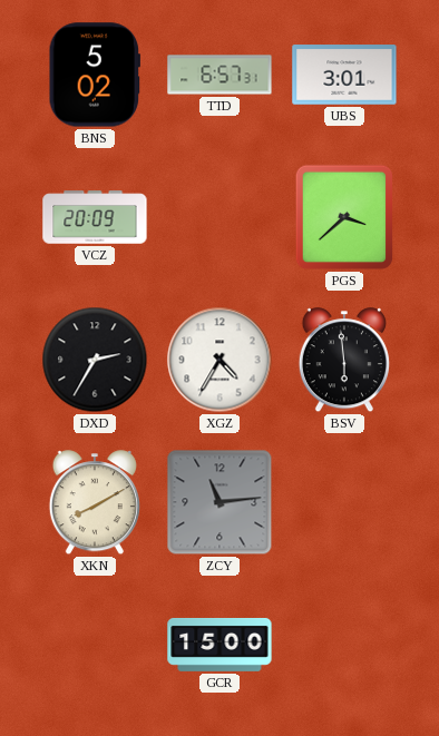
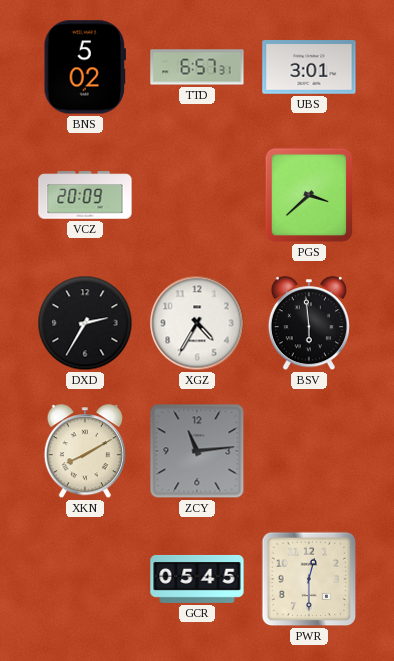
GCR: 15:00 -> 05:45 (197, 579)
PWR: none -> 12:30 (309, 579)
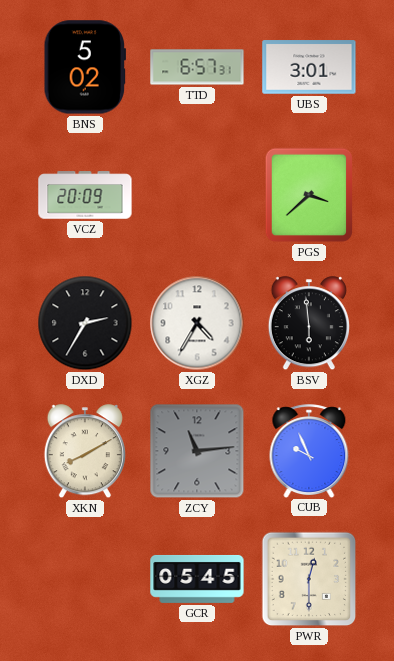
CUB: none -> 9:56 (309, 451)
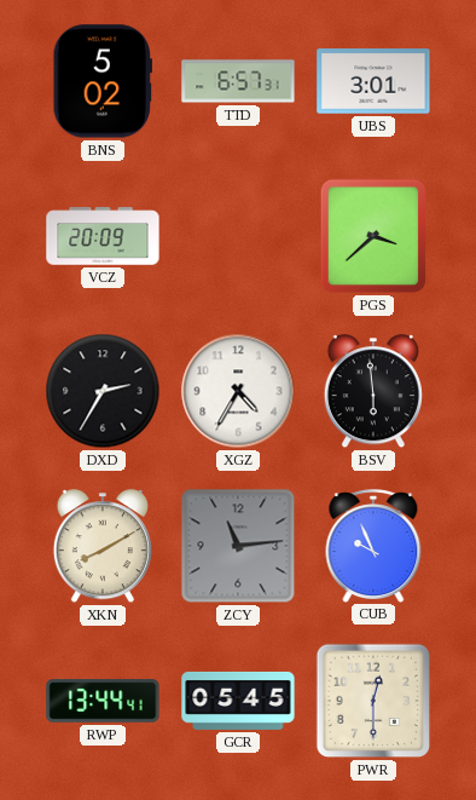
RWP: none -> 13:44 (103, 701)
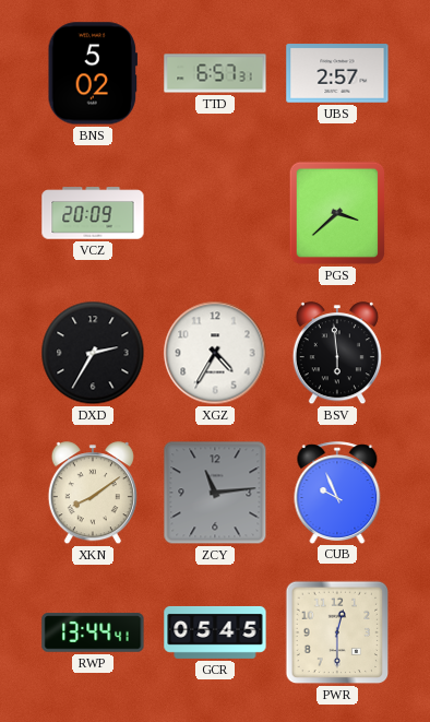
UBS: 3:01 -> 2:57 (337, 73)
XKN: 8:10 -> 8:09 (93, 494)
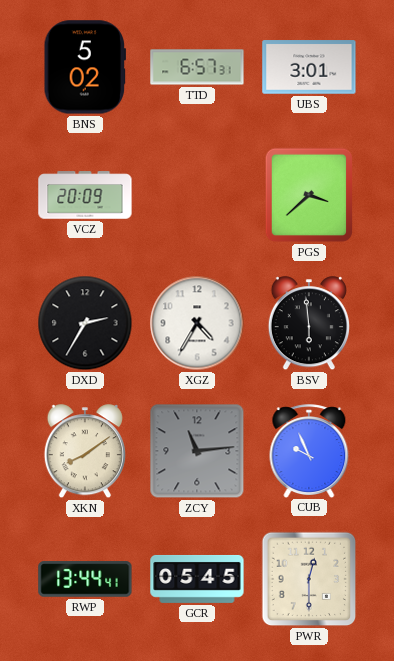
UBS: 2:57 -> 3:01 (309, 67)
